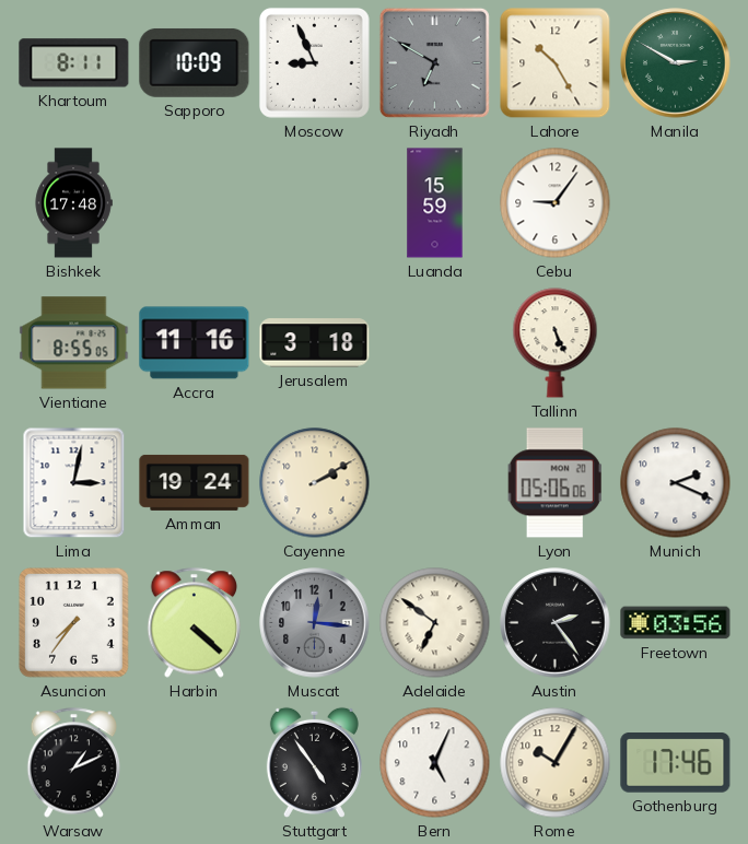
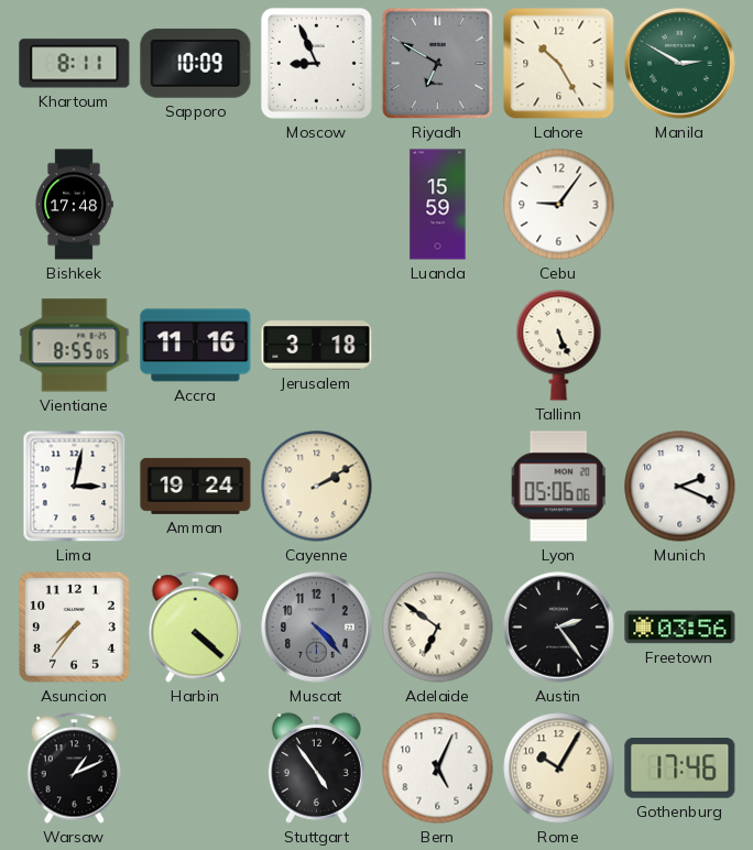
Muscat: 12:16 -> 4:23 (317, 628)
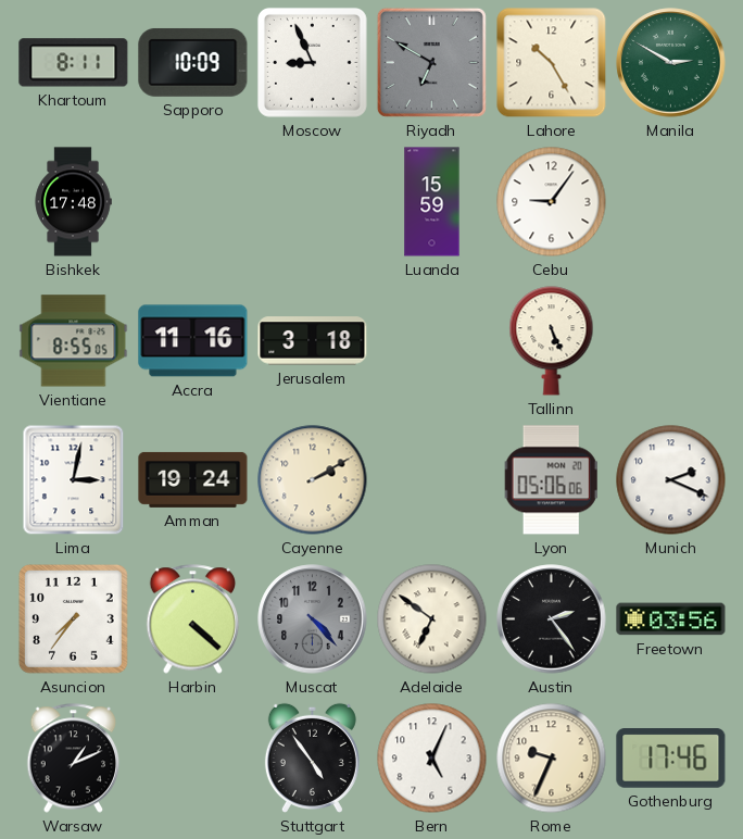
Rome: 10:05 -> 9:34 (552, 759)
